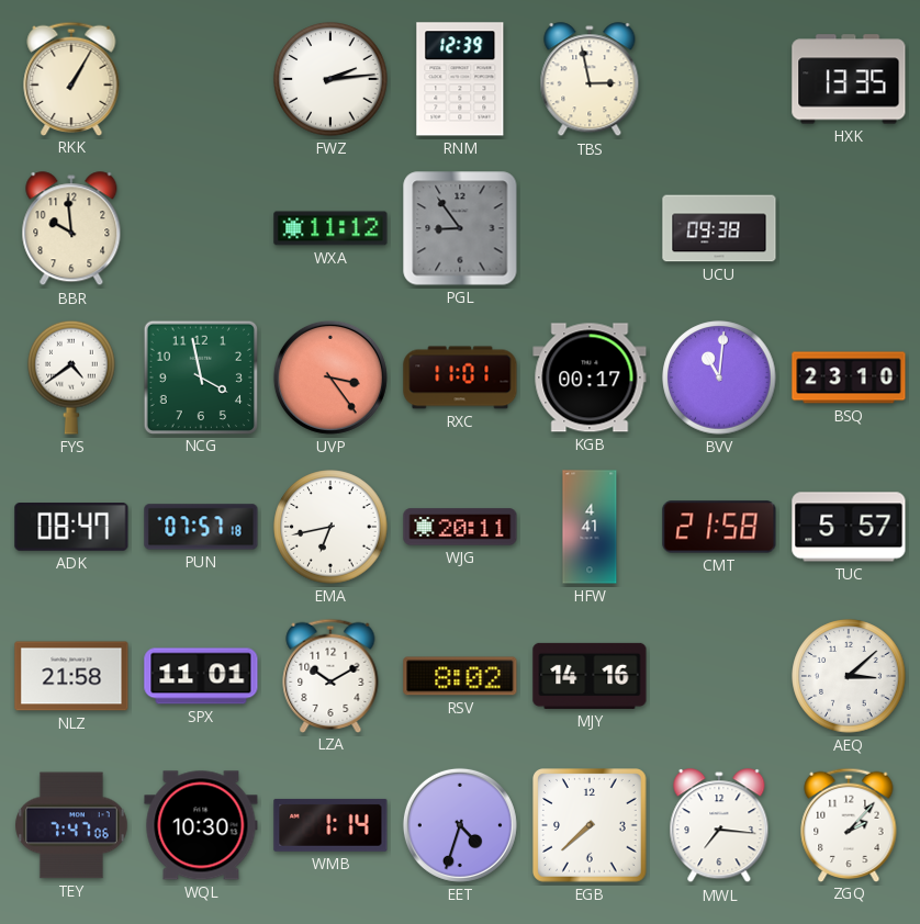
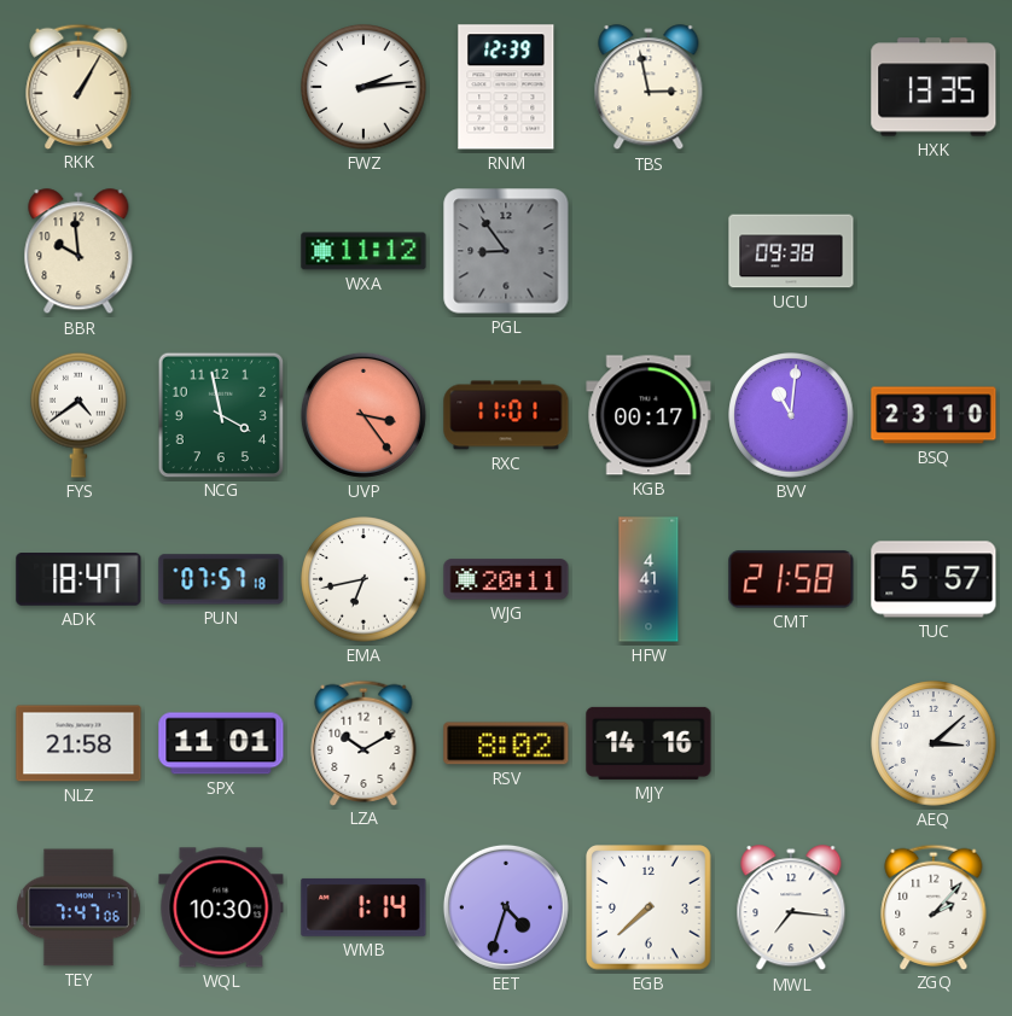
ADK: 08:47 -> 18:47 (78, 580)
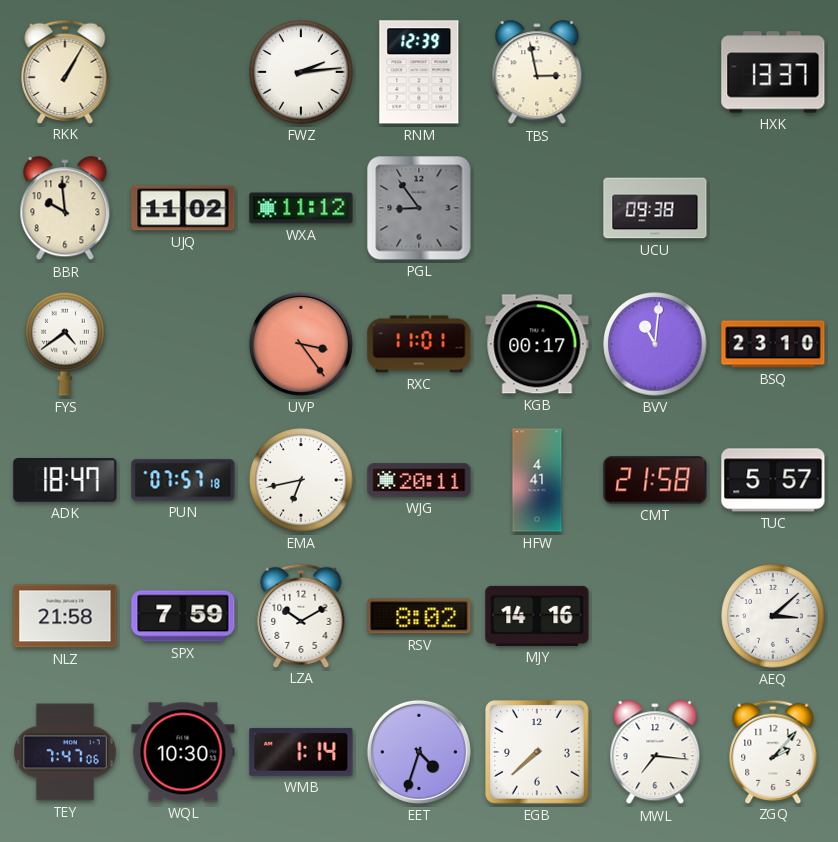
HXK: 13:35 -> 13:37 (773, 72)
UJQ: none -> 11:02 (183, 208)
NCG: 3:58 -> none (220, 414)
SPX: 11:01 -> 7:59 (183, 616)
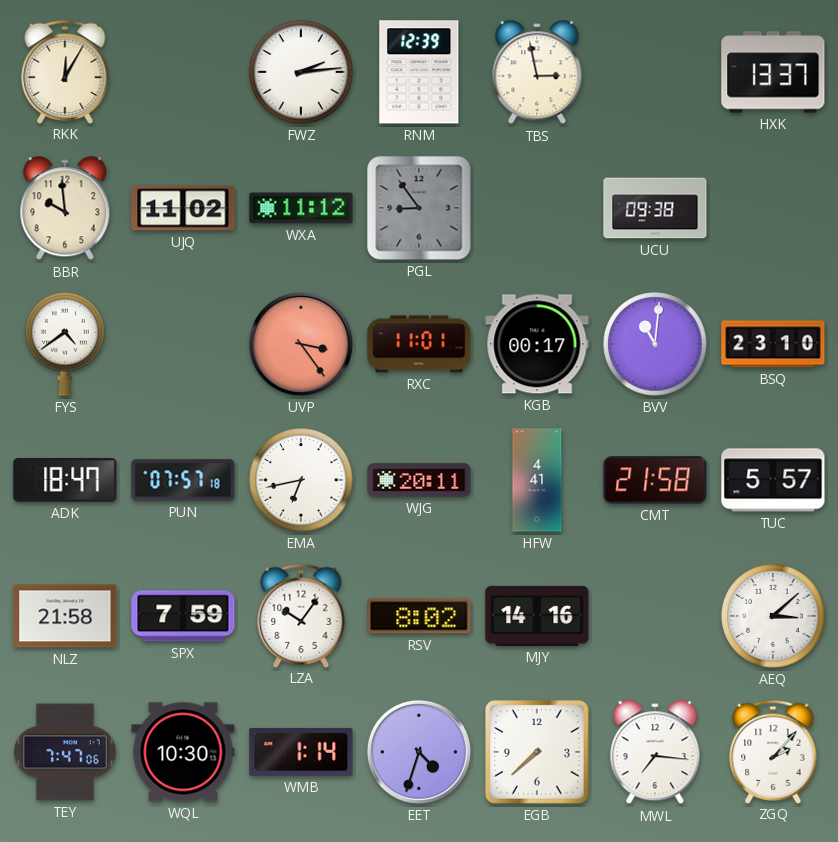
RKK: 1:05 -> 12:05 (65, 71)
LZA: 10:10 -> 10:06 (301, 615)
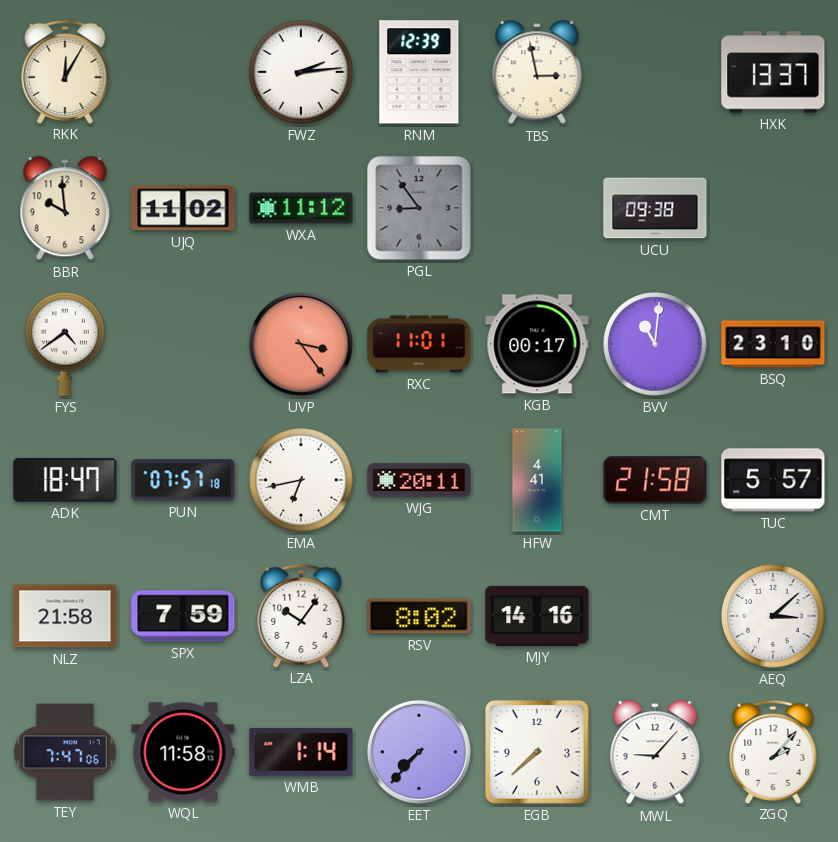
WQL: 10:30 -> 11:58 (183, 752)
EET: 4:33 -> 7:37 (419, 752)
MWL: 7:16 -> 9:07 (655, 753)
